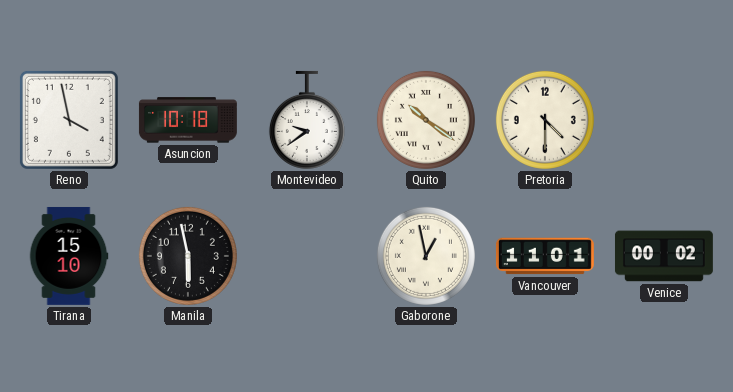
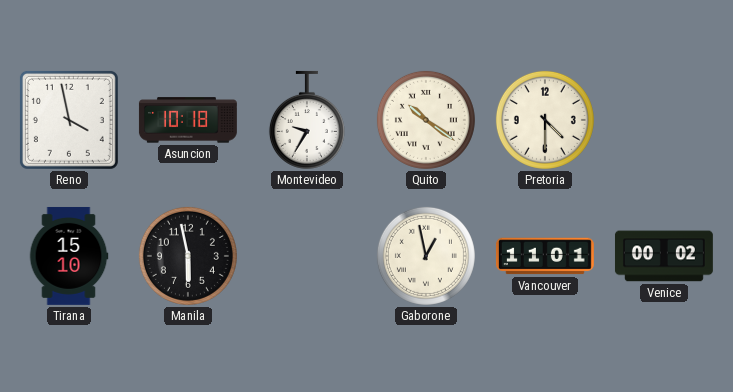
Montevideo: 9:39 -> 9:35 (307, 120)
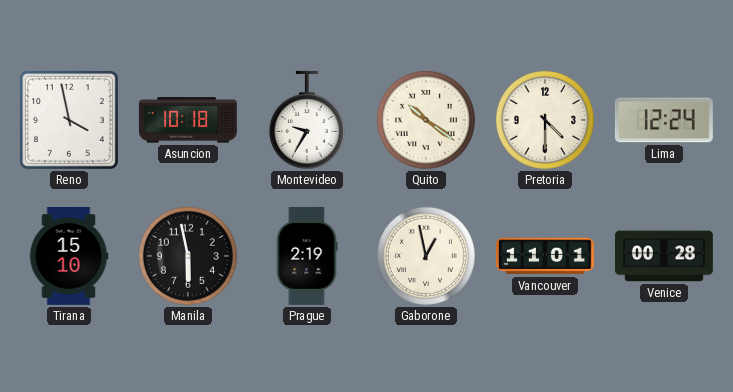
Lima: none -> 12:24 (664, 120)
Prague: none -> 2:19 (307, 256)
Venice: 00:02 -> 00:28 (664, 256)
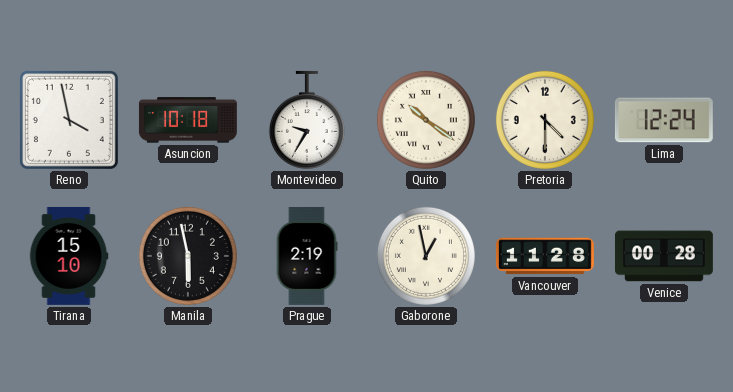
Vancouver: 11:01 -> 11:28 (545, 256)
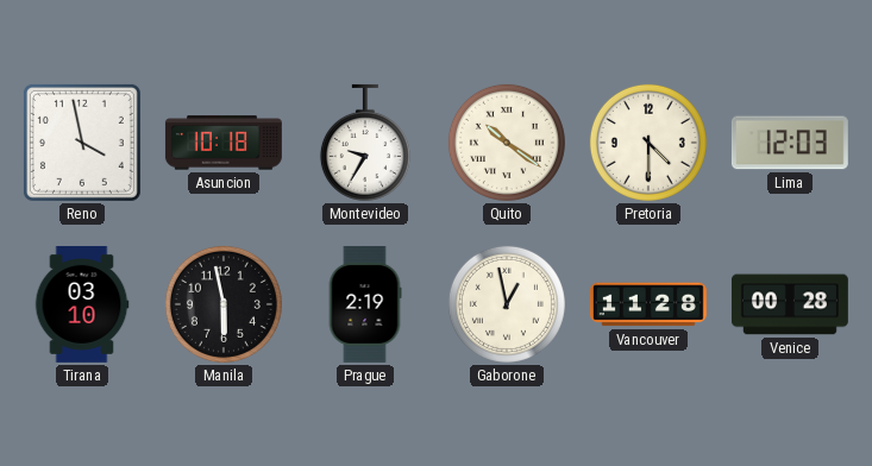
Lima: 12:24 -> 12:03 (790, 143)
Tirana: 15:10 -> 03:10 (82, 304)
